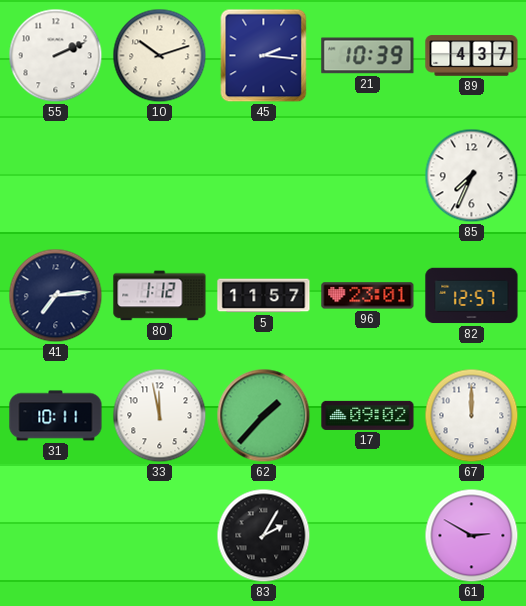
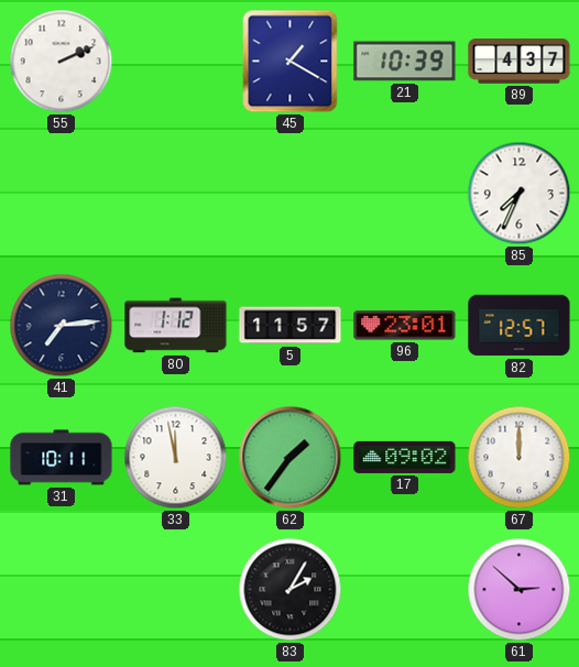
10: 10:12 -> none (160, 56)
45: 2:16 -> 1:20 (291, 62)
62: 1:37 -> 1:36 (291, 458)
61: 2:50 -> 2:52 (520, 590)
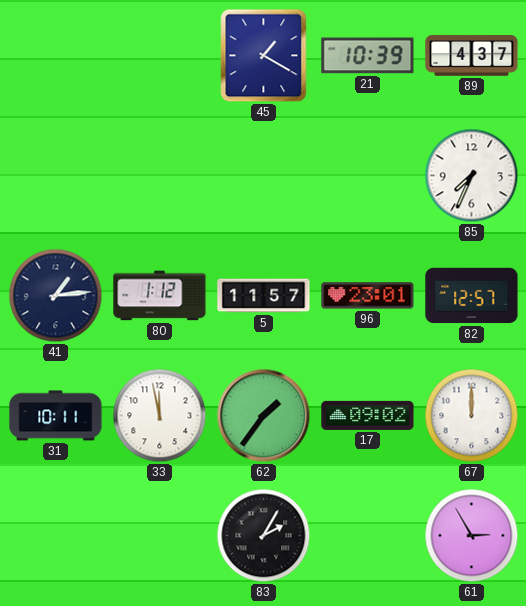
55: 2:11 -> none (62, 62)
41: 7:14 -> 1:14 (56, 296)
61: 2:52 -> 2:55 (472, 536)
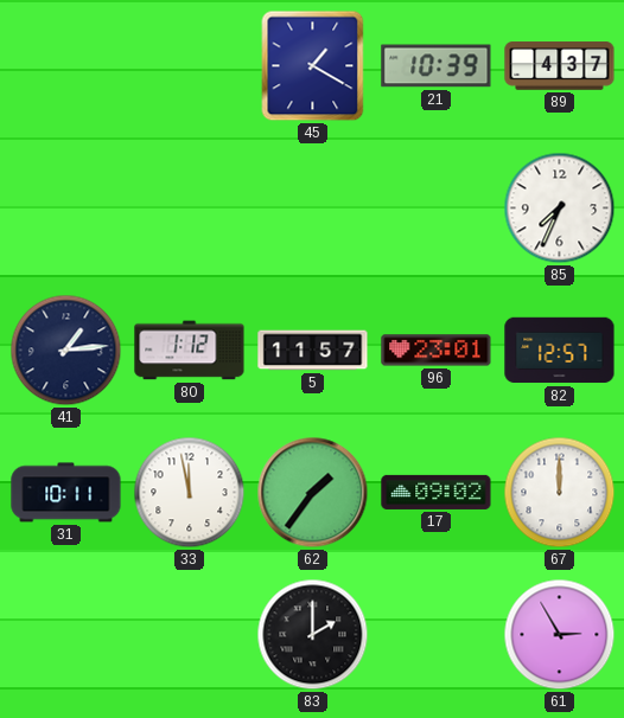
83: 2:05 -> 2:00 (313, 635)
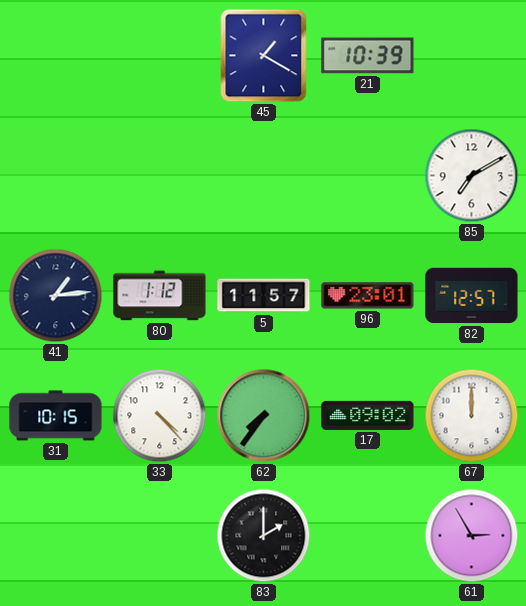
89: 4:37 -> none (560, 66)
85: 7:34 -> 7:10 (472, 176)
31: 10:11 -> 10:15 (56, 416)
33: 11:58 -> 4:23 (160, 416)
62: 1:36 -> 7:36 (264, 416)
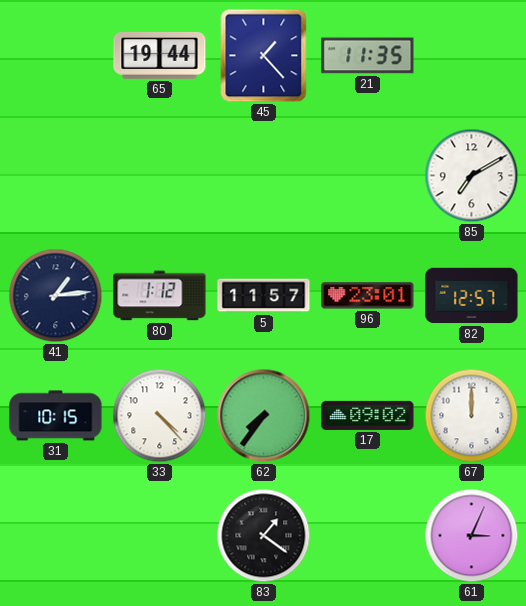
65: none -> 19:44 (160, 55)
45: 1:20 -> 1:23 (264, 56)
21: 10:39 -> 11:35 (368, 56)
83: 2:00 -> 1:21 (264, 536)
61: 2:55 -> 3:04 (472, 536)
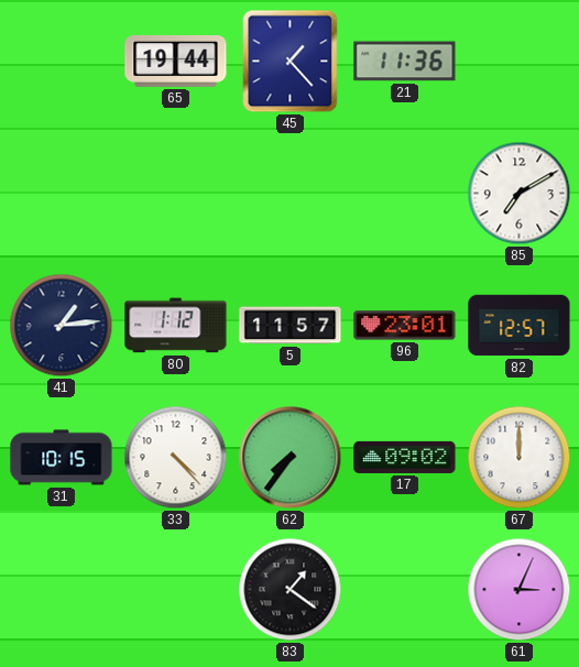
21: 11:35 -> 11:36 (405, 62)
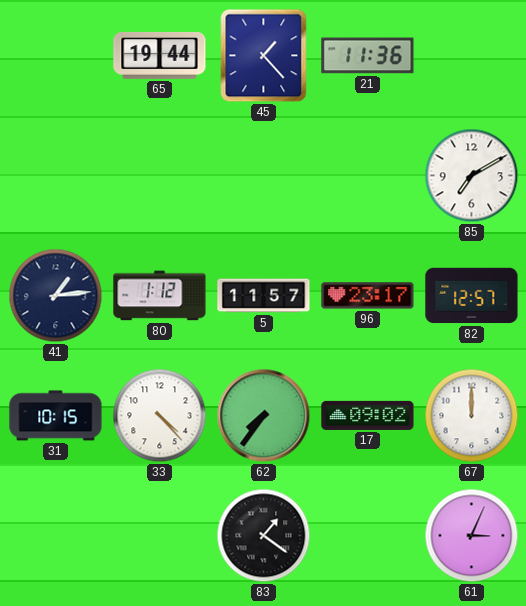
96: 23:01 -> 23:17 (368, 296)
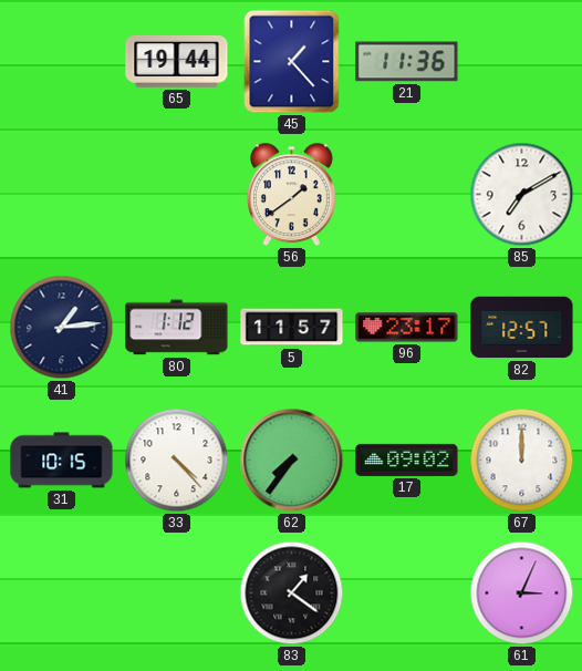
56: none -> 1:39 (291, 195)
